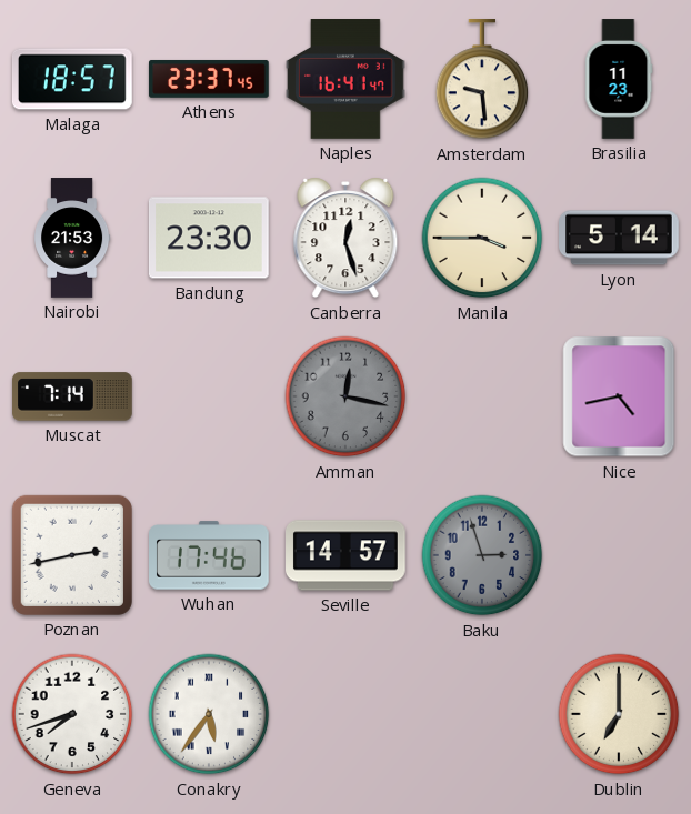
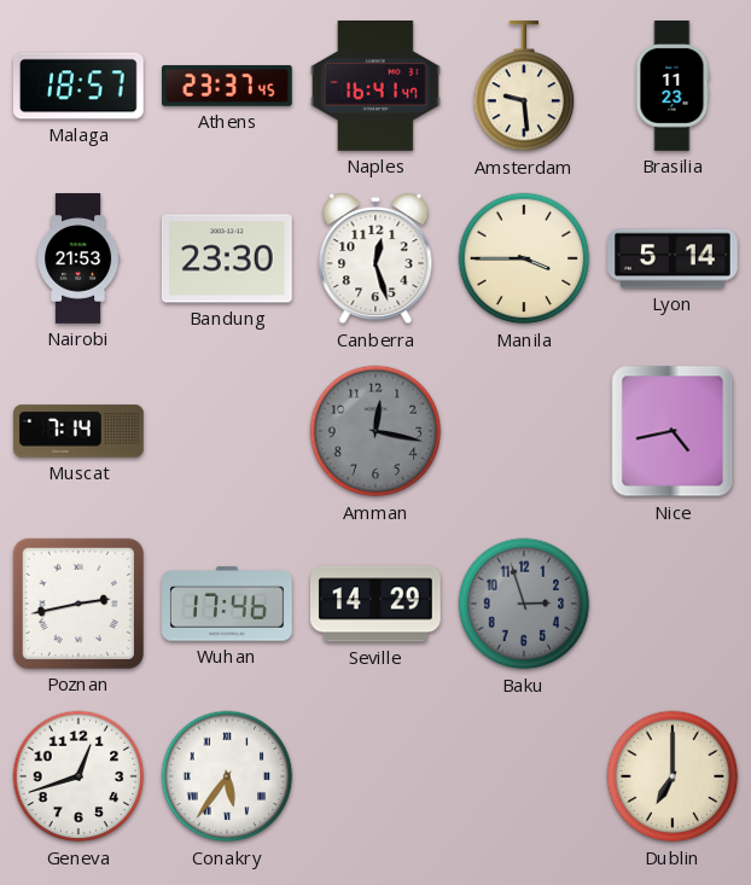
Seville: 14:57 -> 14:29 (377, 604)
Geneva: 7:42 -> 12:42 (78, 776)
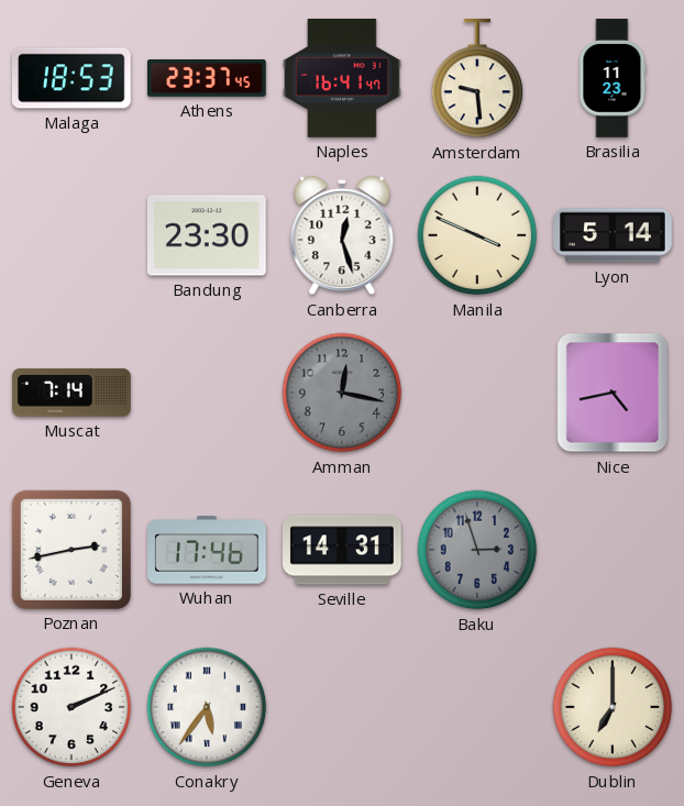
Malaga: 18:57 -> 18:53 (73, 78)
Nairobi: 21:53 -> none (78, 258)
Manila: 3:45 -> 3:49 (477, 235)
Seville: 14:29 -> 14:31 (343, 550)
Geneva: 12:42 -> 2:11 (71, 707)
